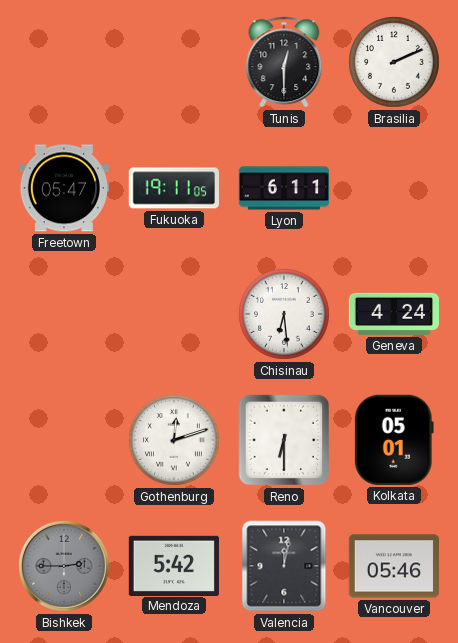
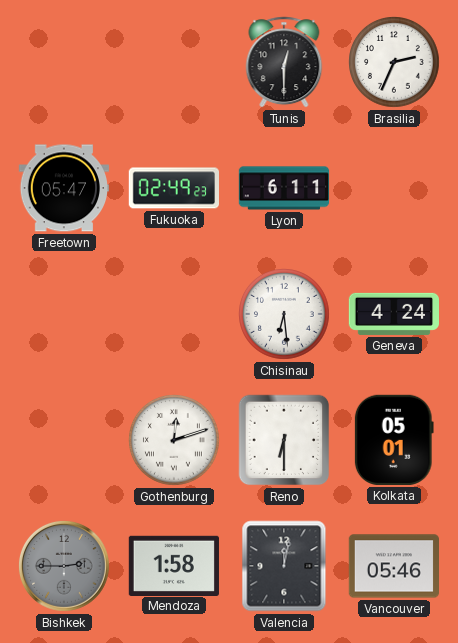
Brasilia: 2:11 -> 2:34 (395, 63)
Fukuoka: 19:11 -> 02:49 (173, 188)
Mendoza: 5:42 -> 1:58 (173, 565)
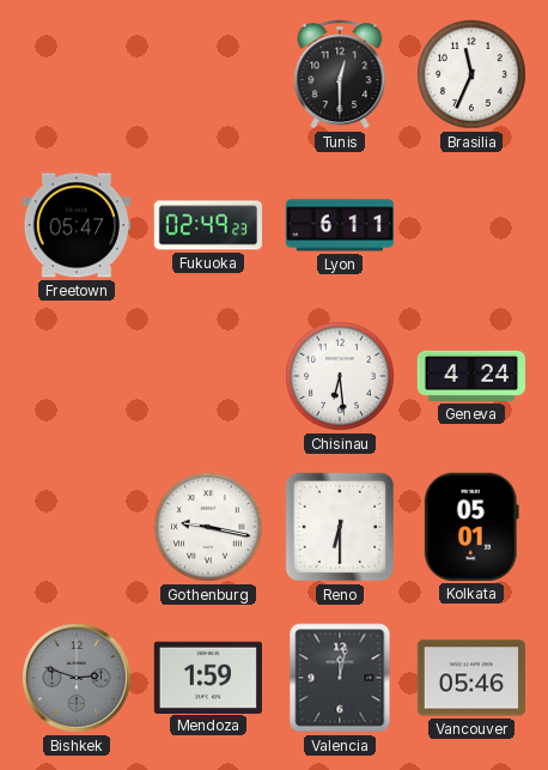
Brasilia: 2:34 -> 11:34 (473, 75)
Gothenburg: 12:12 -> 9:17 (209, 528)
Bishkek: 2:45 -> 2:48 (77, 678)
Mendoza: 1:58 -> 1:59 (207, 677)
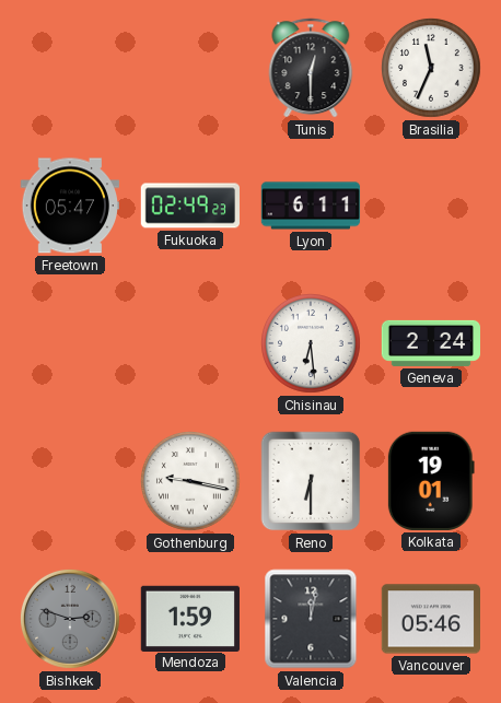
Geneva: 4:24 -> 2:24 (431, 343)
Kolkata: 05:01 -> 19:01 (431, 481)
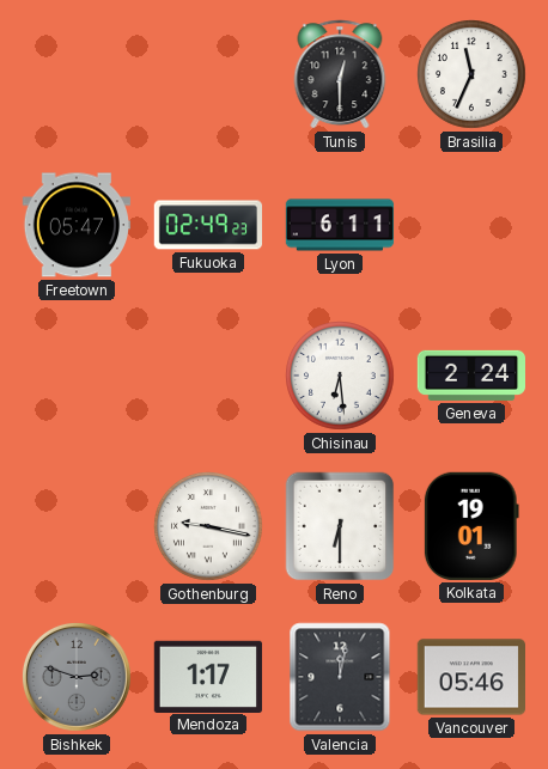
Mendoza: 1:59 -> 1:17 (207, 676)
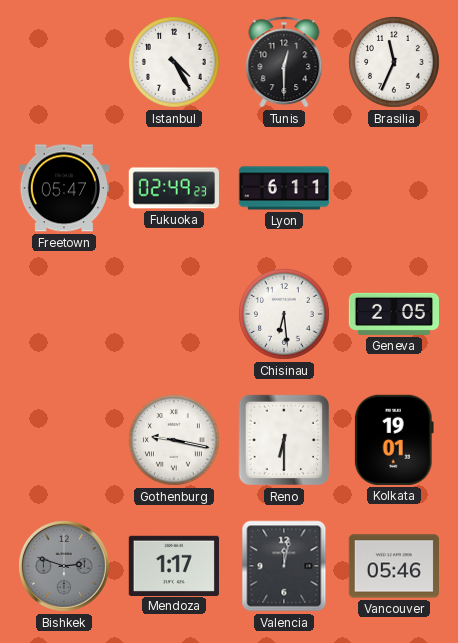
Istanbul: none -> 4:25 (175, 63)
Geneva: 2:24 -> 2:05 (394, 314)
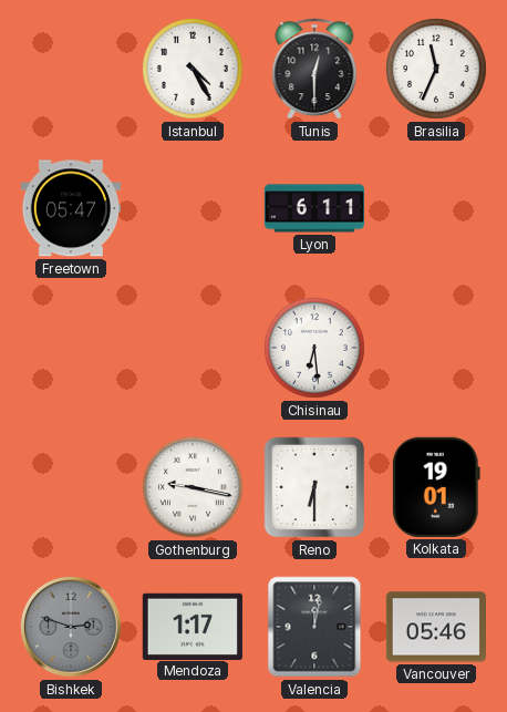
Fukuoka: 02:49 -> none (173, 188)
Geneva: 2:05 -> none (394, 314)
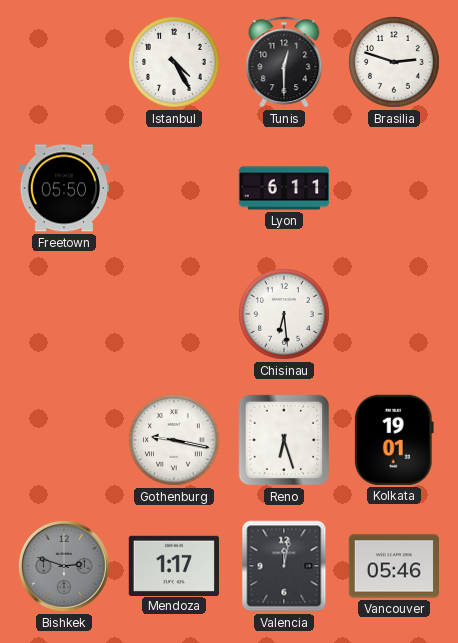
Brasilia: 11:34 -> 2:48 (395, 63)
Freetown: 05:47 -> 05:50 (63, 188)
Reno: 6:30 -> 6:27 (284, 440)
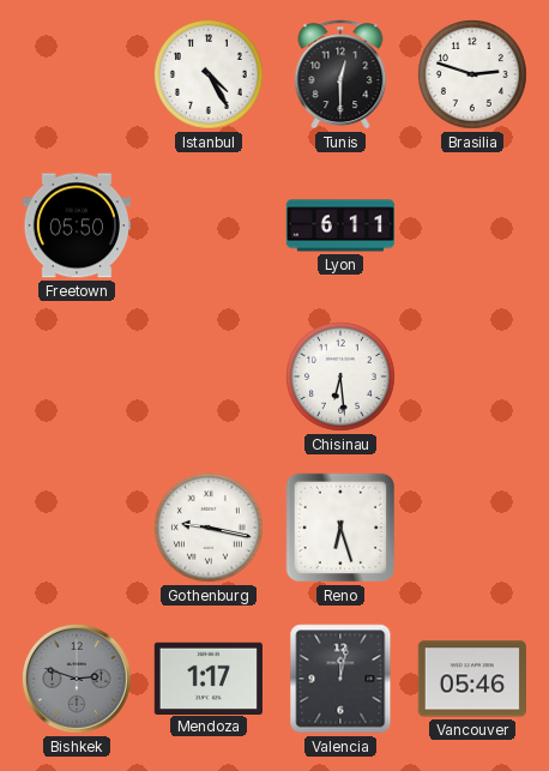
Kolkata: 19:01 -> none (394, 440)
